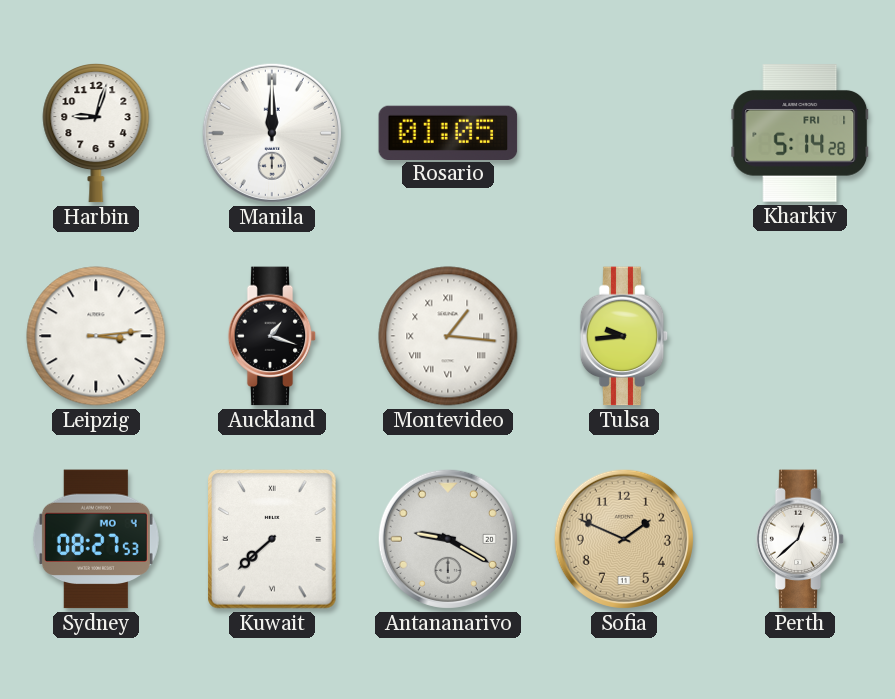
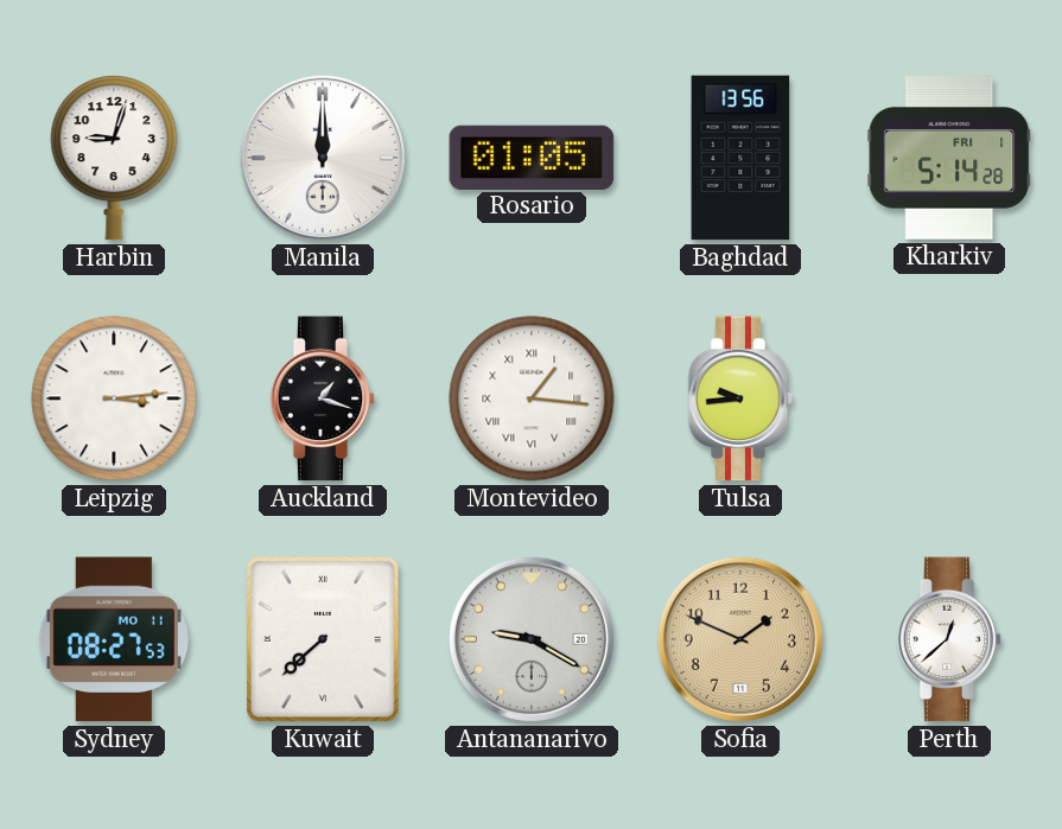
Baghdad: none -> 13:56 (740, 158)
Sydney date: MO 4 -> MO 11 (114, 639)
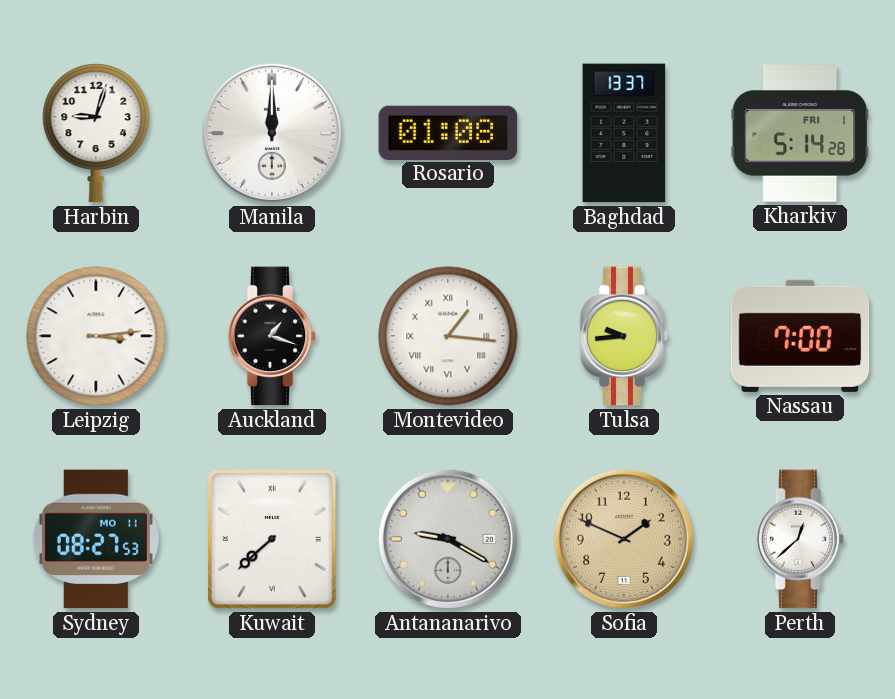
Rosario: 01:05 -> 01:08 (448, 132)
Baghdad: 13:56 -> 13:37 (624, 133)
Nassau: none -> 7:00 (800, 336)
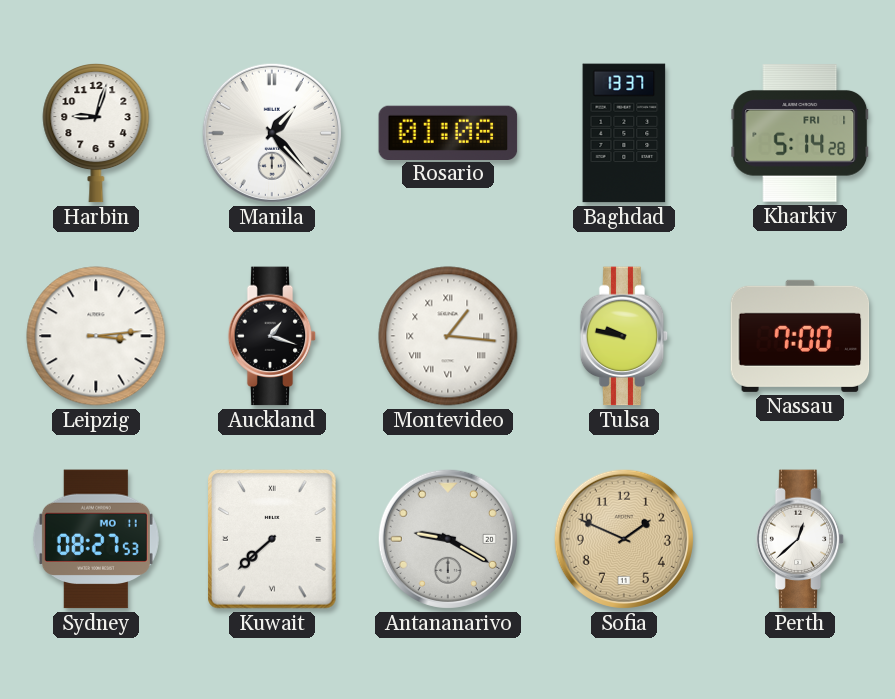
Manila: 12:00 -> 1:23 (272, 133)
Tulsa: 9:44 -> 9:47 (624, 336)
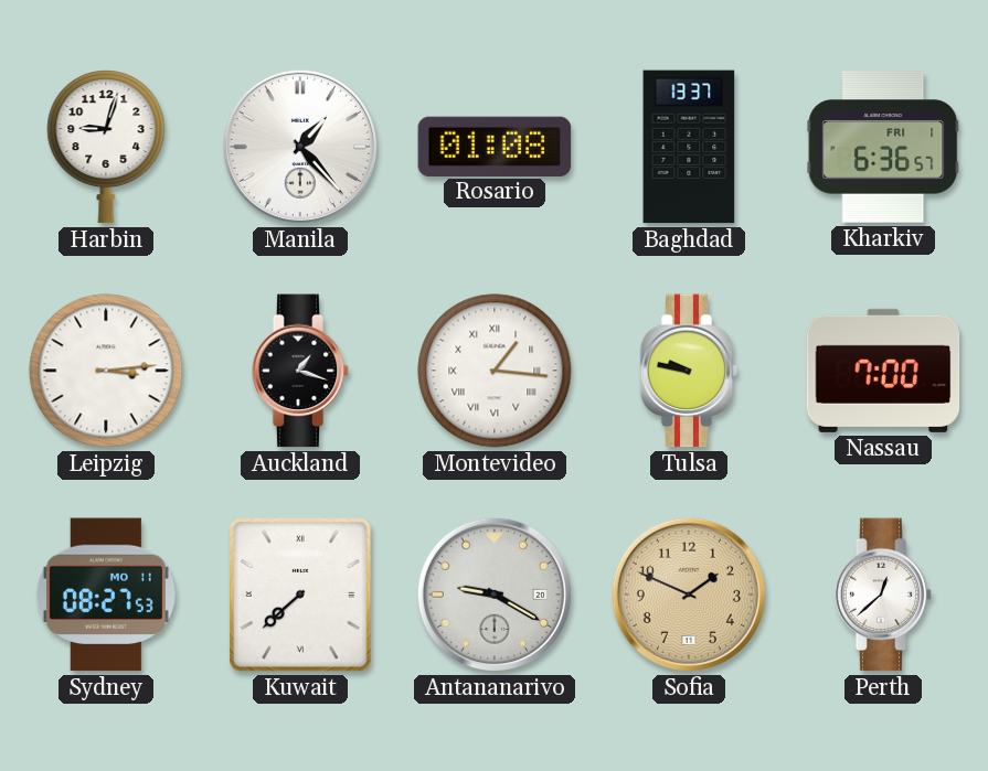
Kharkiv: 5:14 -> 6:36 (883, 147)
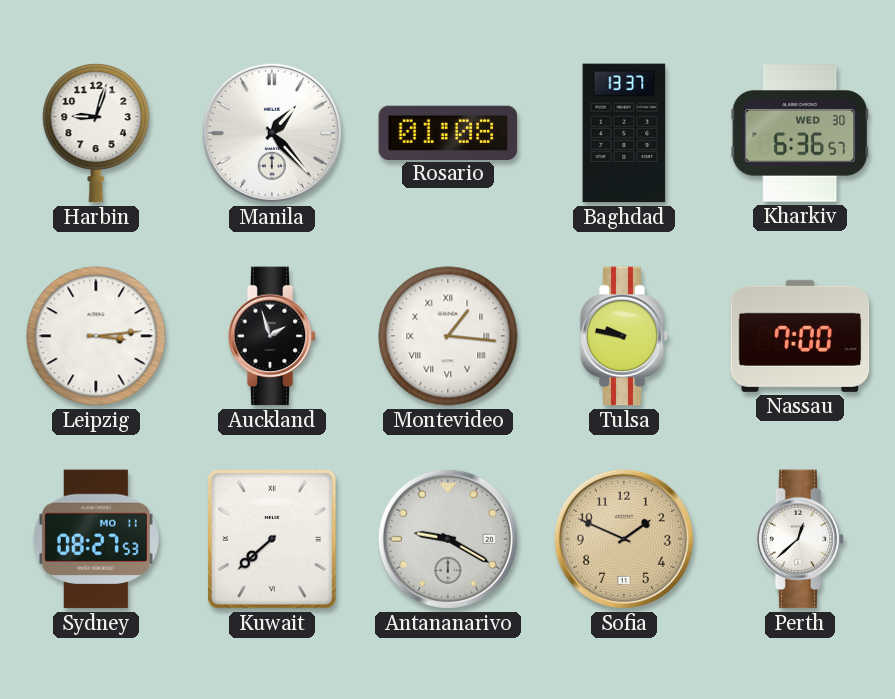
Kharkiv date: FRI 1 -> WED 30 (800, 133)
Auckland: 1:18 -> 1:57 (272, 336)
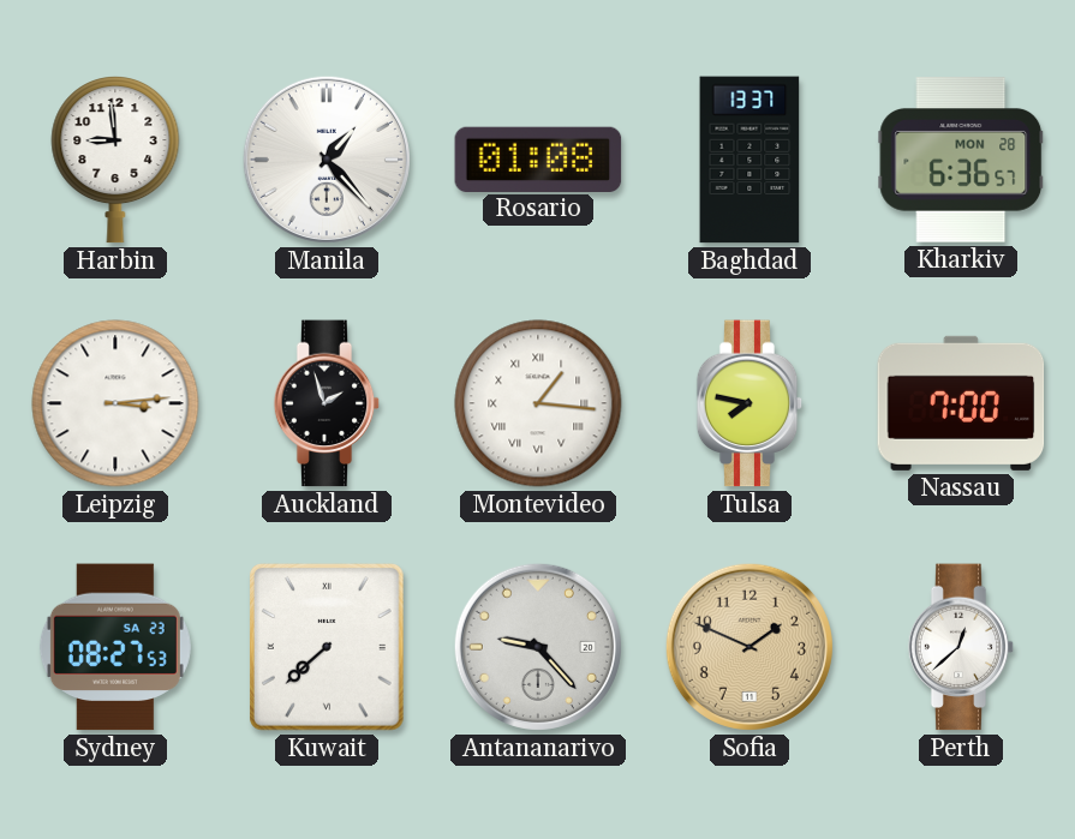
Harbin: 9:03 -> 8:59 (115, 161)
Kharkiv date: WED 30 -> MON 28 (961, 160)
Tulsa: 9:47 -> 7:47 (749, 403)
Sydney date: MO 11 -> SA 23 (115, 647)
Antananarivo: 9:20 -> 9:23 (538, 647)
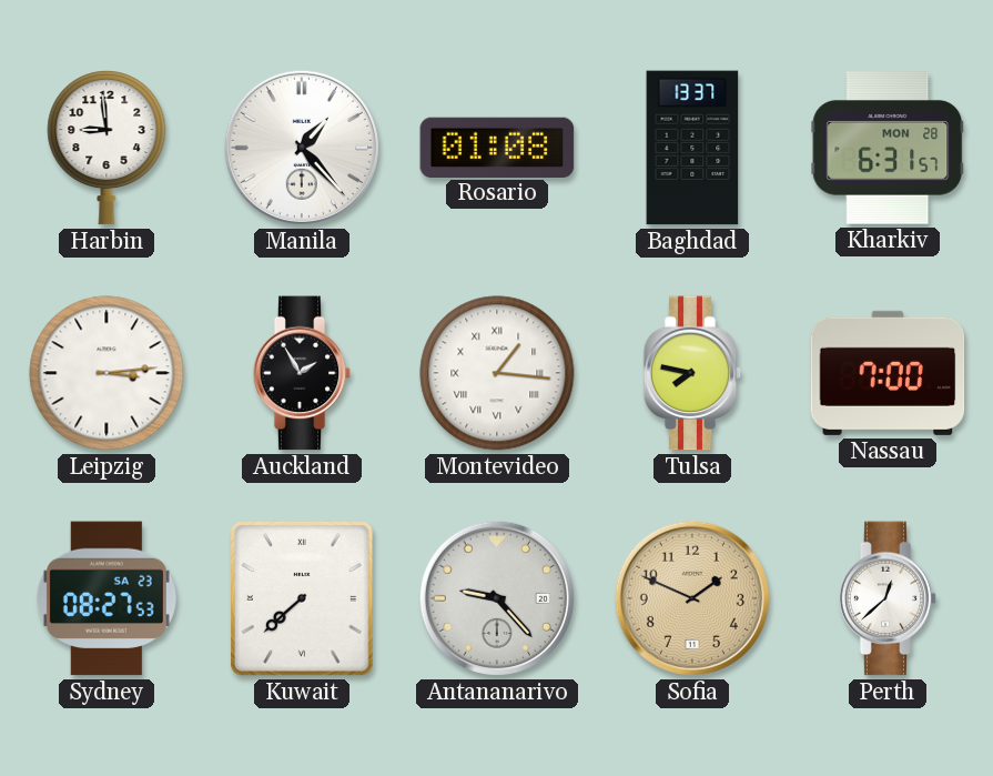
Kharkiv: 6:36 -> 6:31 (888, 148)
Auckland: 1:57 -> 1:55 (302, 373)
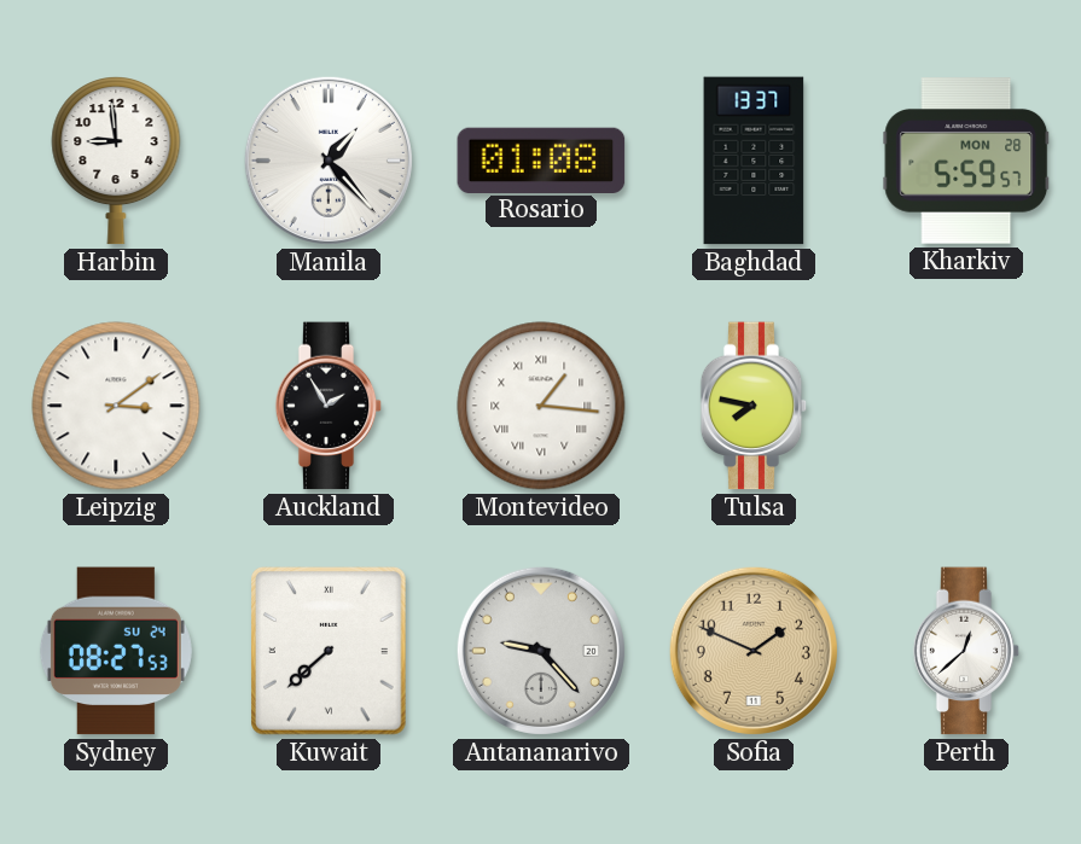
Kharkiv: 6:31 -> 5:59 (966, 161)
Leipzig: 3:14 -> 3:09 (116, 406)
Nassau: 7:00 -> none (888, 373)
Sydney date: SA 23 -> SU 24 (116, 651)
